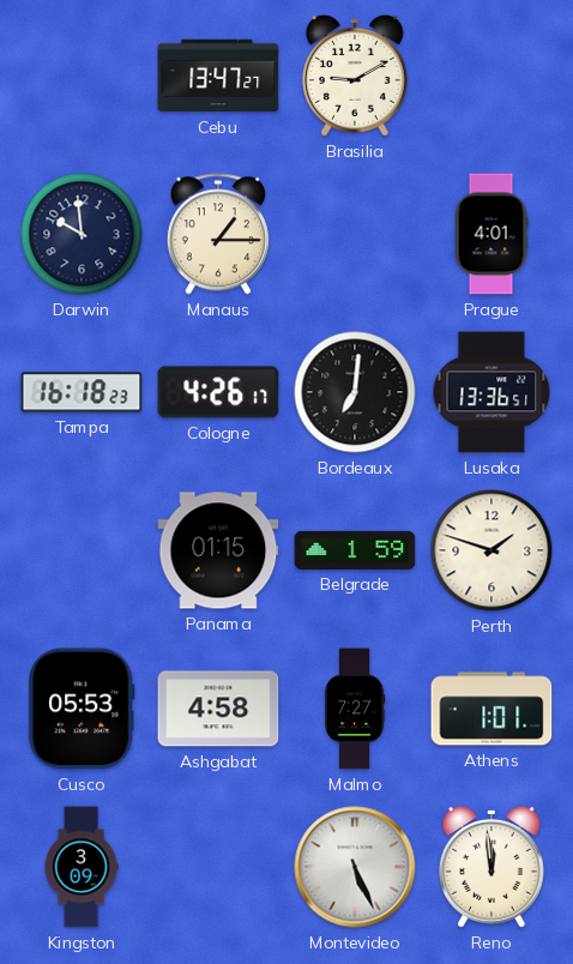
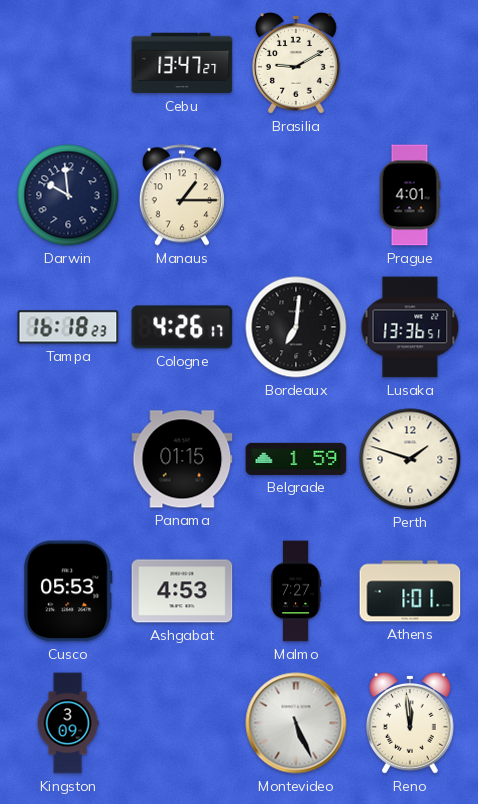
Ashgabat: 4:58 -> 4:53 (182, 591)
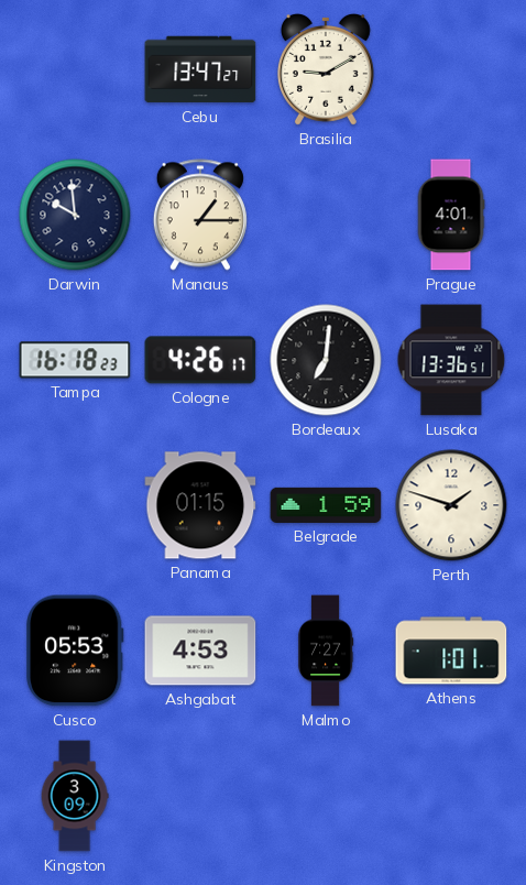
Montevideo: 5:26 -> none (296, 723)
Reno: 11:59 -> none (410, 723)
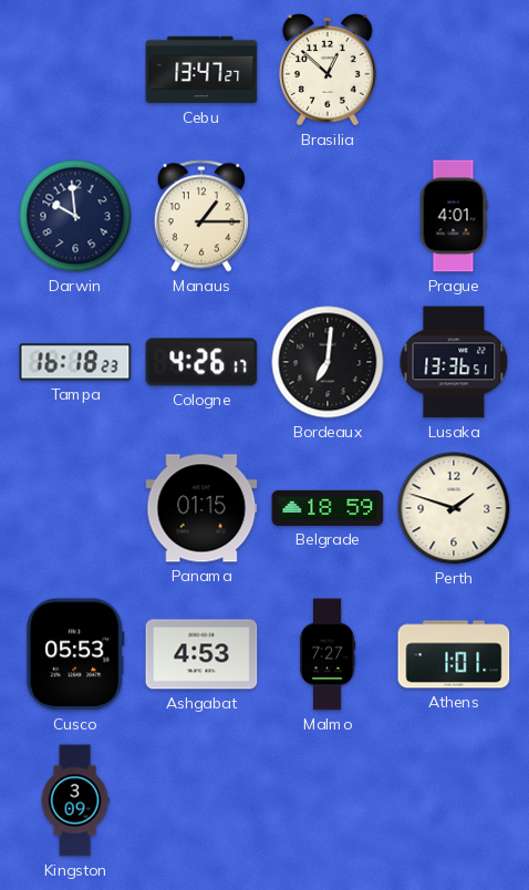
Brasilia: 9:10 -> 12:52 (328, 70)
Belgrade: 1:59 -> 18:59 (328, 508)
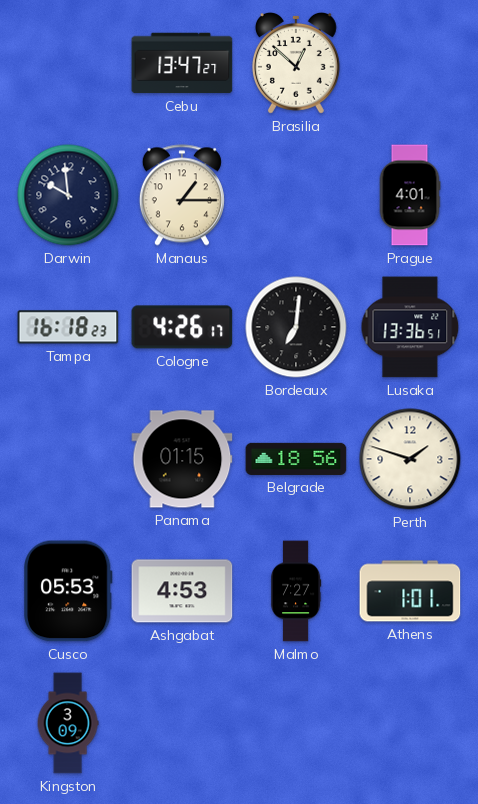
Belgrade: 18:59 -> 18:56 (296, 459)
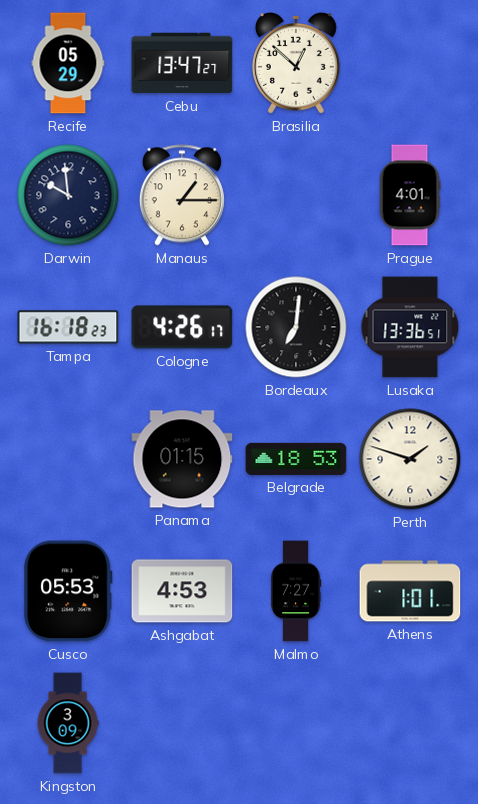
Recife: none -> 05:29 (68, 63)
Belgrade: 18:56 -> 18:53 (296, 459)
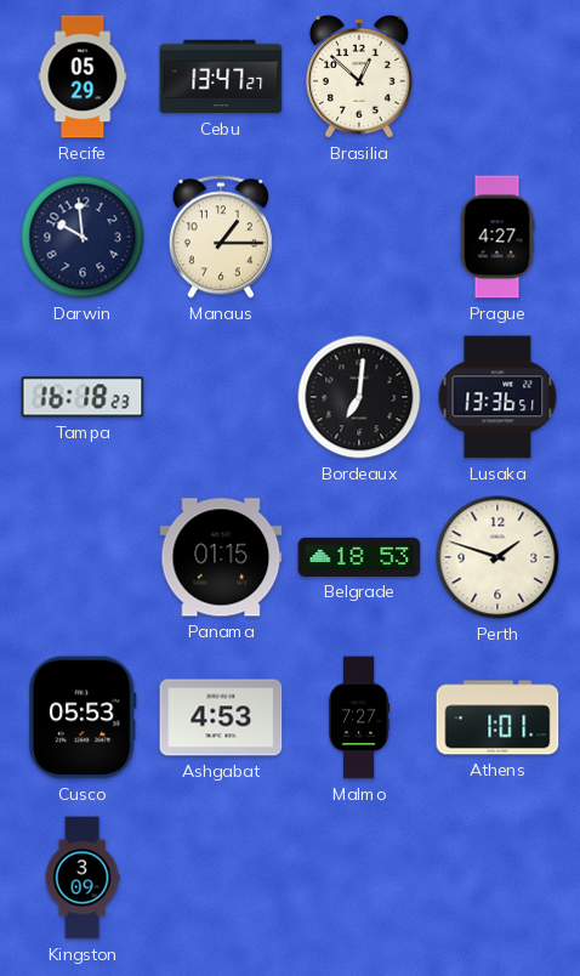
Prague: 4:01 -> 4:27 (497, 237)
Cologne: 4:26 -> none (182, 327)
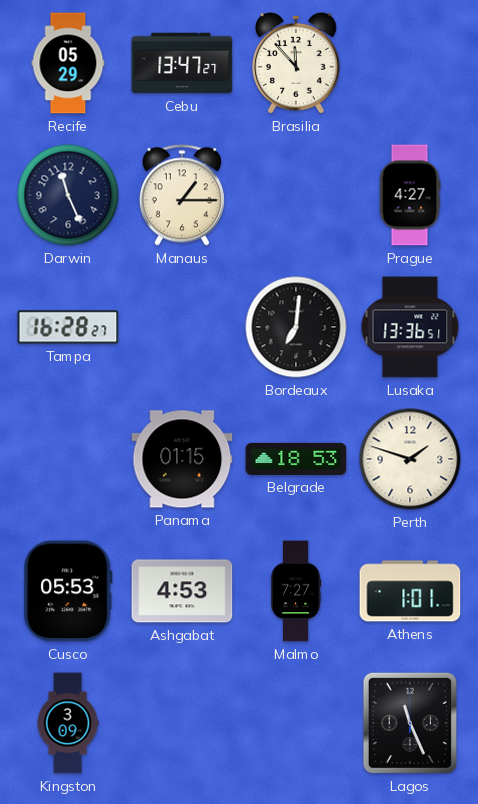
Brasilia: 12:52 -> 11:53 (296, 63)
Darwin: 9:59 -> 11:26 (68, 195)
Tampa: 16:18 -> 16:28 (68, 327)
Lagos: none -> 11:26 (410, 723)
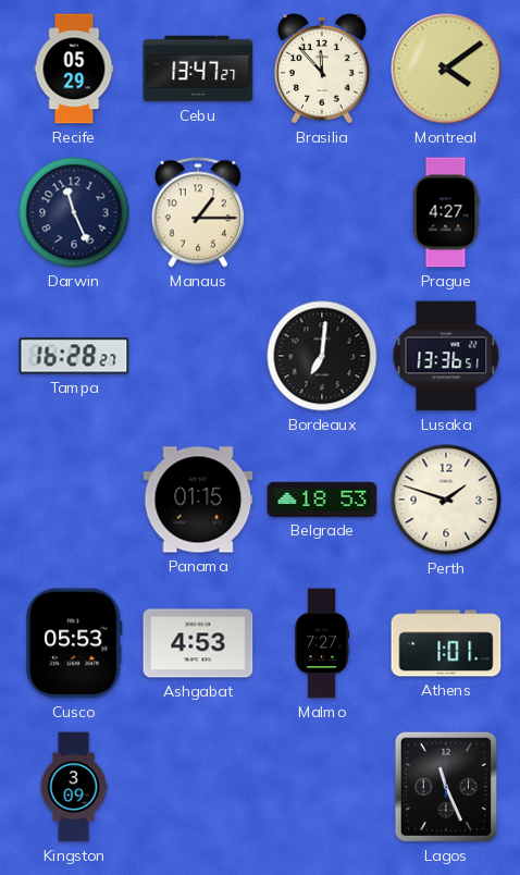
Montreal: none -> 4:09 (446, 69)
